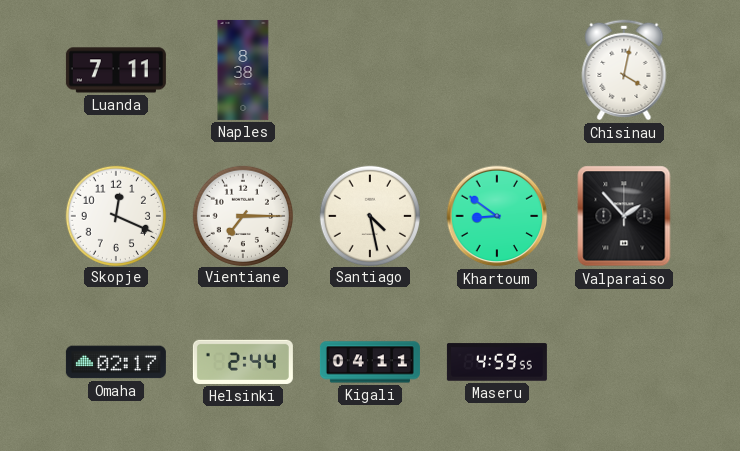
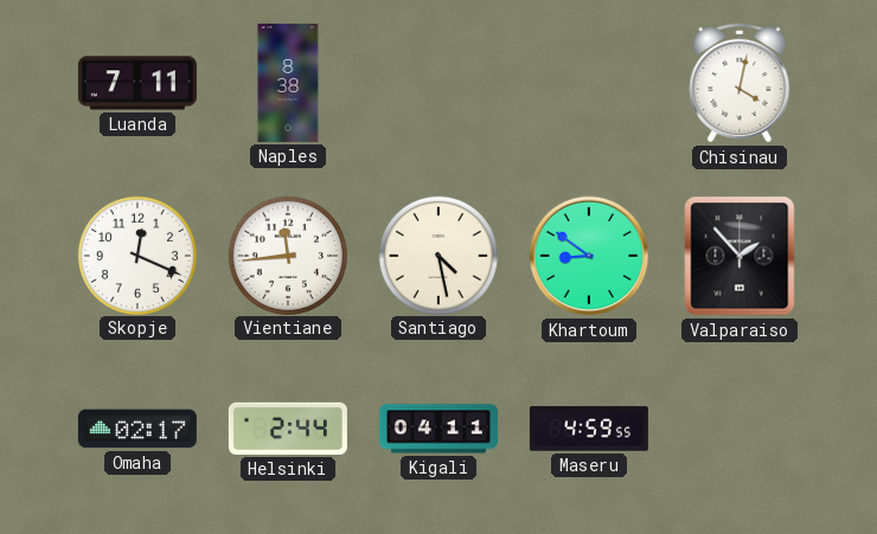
Vientiane: 7:15 -> 11:44 (287, 255)
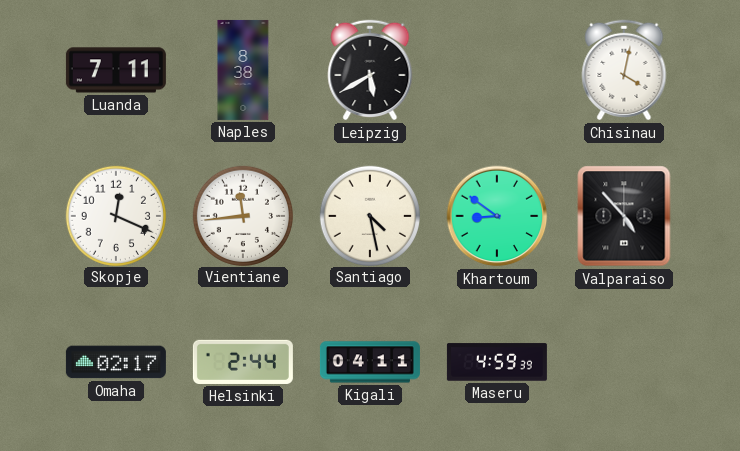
Leipzig: none -> 5:40 (370, 70)
Valparaiso: 1:53 -> 4:53 (624, 216)
Maseru: 4:59:55 -> 4:59:39 (497, 362)
